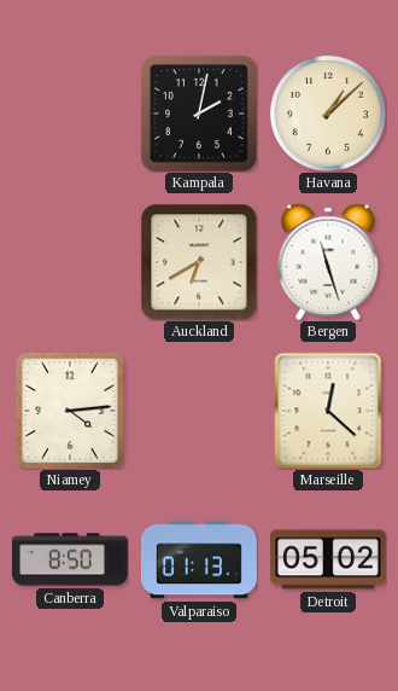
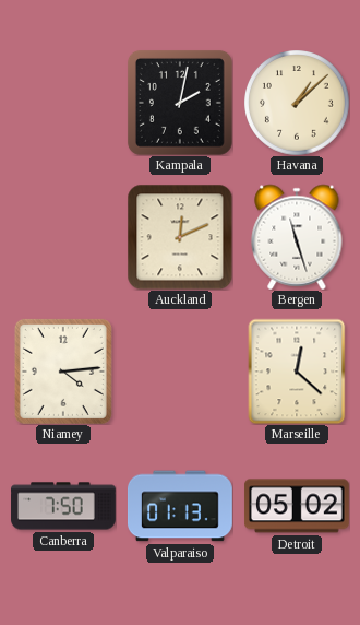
Auckland: 6:40 -> 12:11 (180, 237)
Canberra: 8:50 -> 7:50 (64, 506)
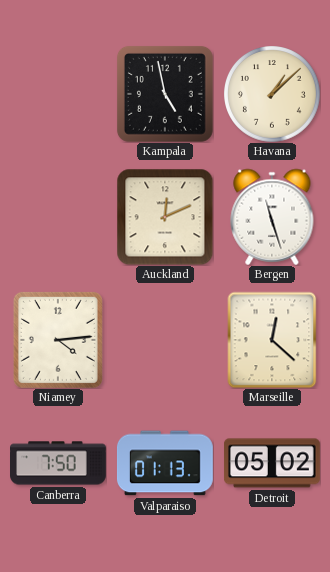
Kampala: 2:02 -> 4:58 (165, 94)
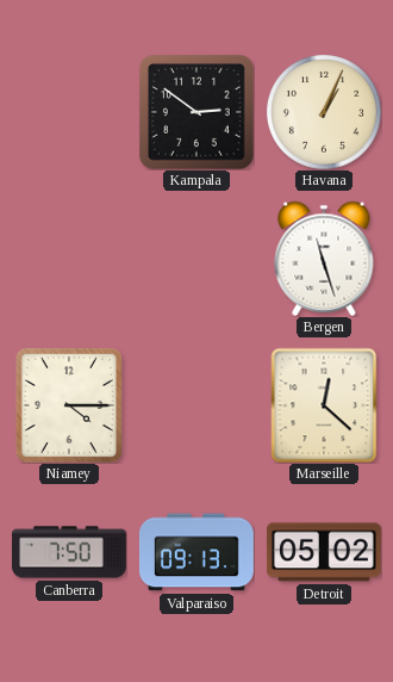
Kampala: 4:58 -> 2:51 (196, 112)
Havana: 1:08 -> 1:04 (324, 112)
Auckland: 12:11 -> none (165, 217)
Niamey: 4:14 -> 4:15 (69, 405)
Valparaiso: 01:13 -> 09:13 (196, 552)
